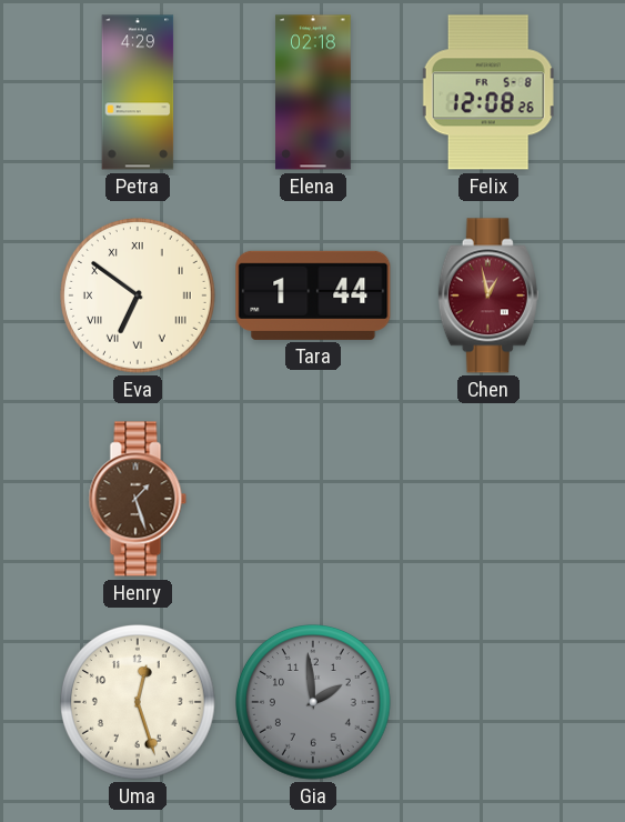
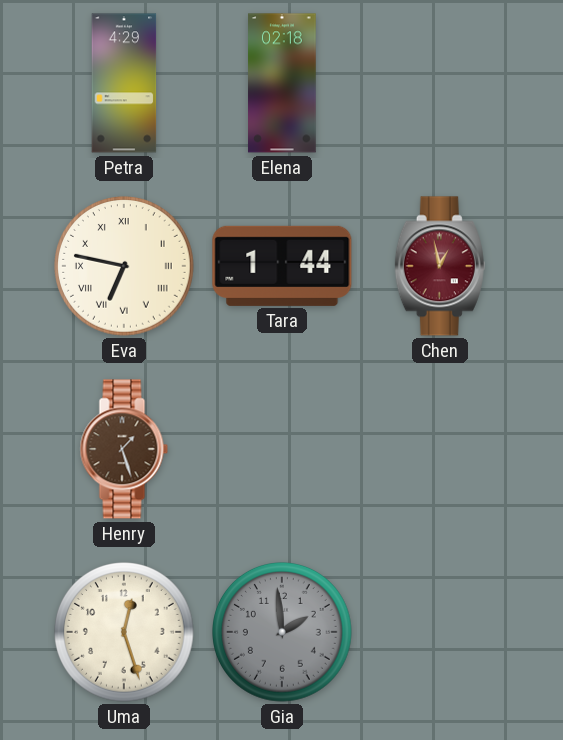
Felix: 12:08 -> none (488, 92)
Eva: 6:51 -> 6:47 (125, 267)
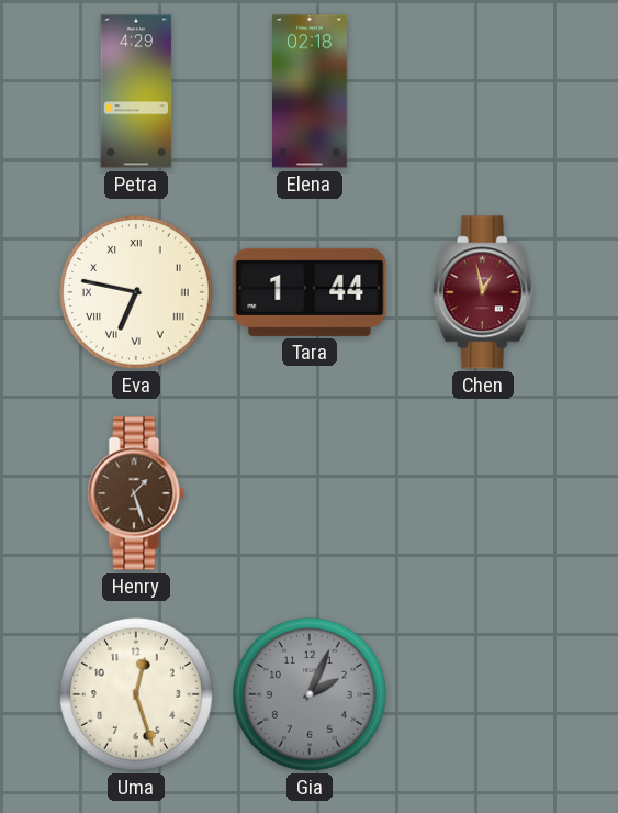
Gia: 1:59 -> 2:04 (311, 695)
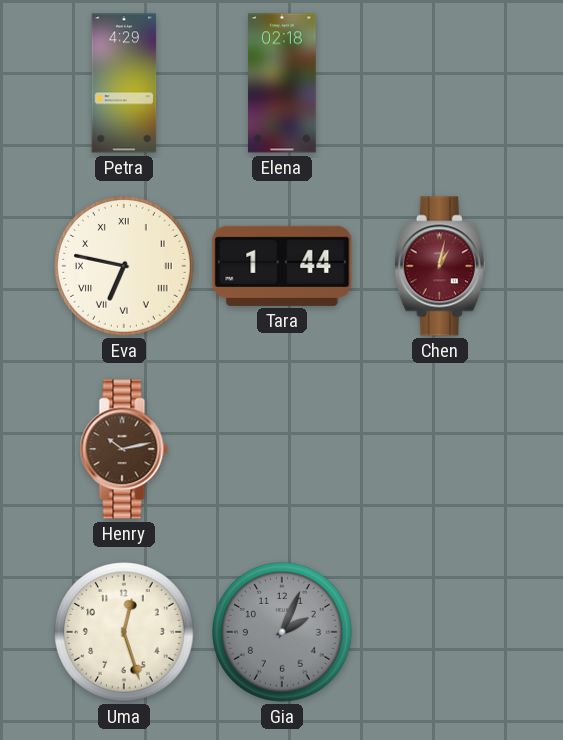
Chen: 12:58 -> 1:02 (440, 266)
Henry: 1:27 -> 10:13 (124, 449)
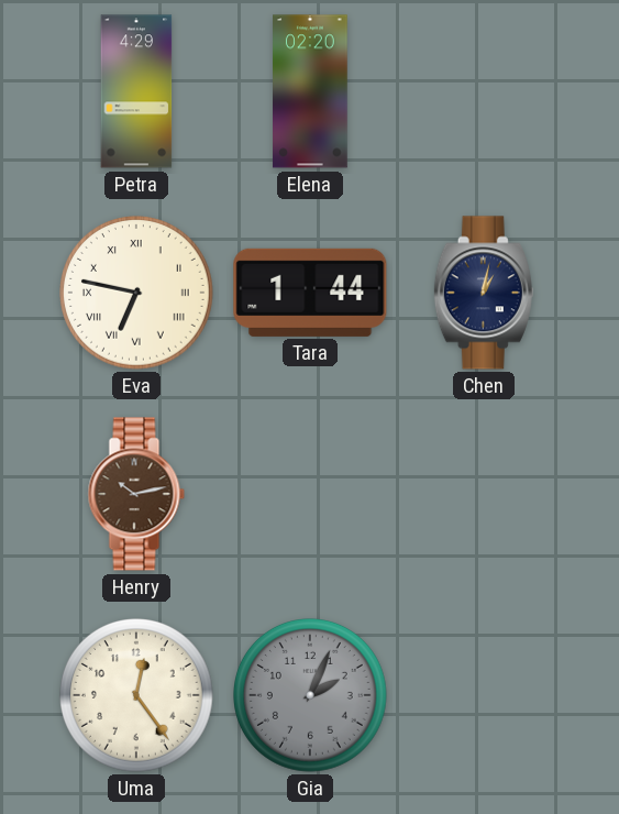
Elena: 02:18 -> 02:20 (310, 91)
Chen dial: burgundy -> navy (484, 293)
Uma: 12:27 -> 12:24 (137, 696)
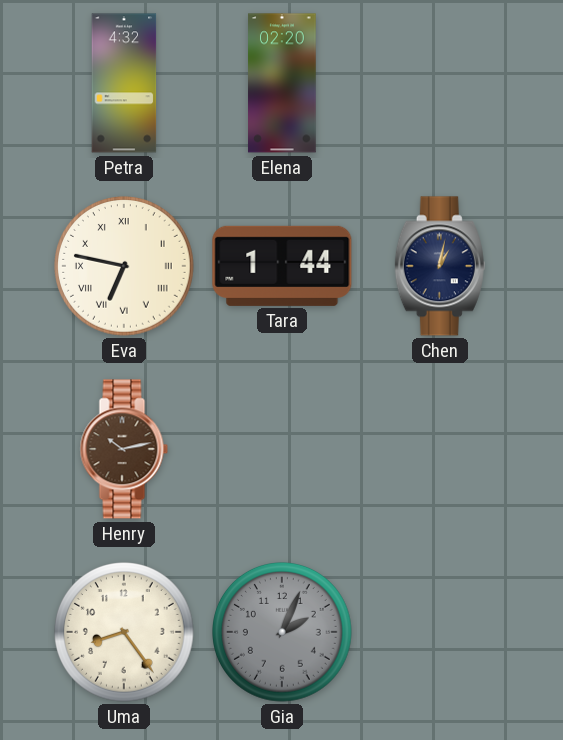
Petra: 4:29 -> 4:32 (124, 83)
Uma: 12:24 -> 8:24 (125, 633)
